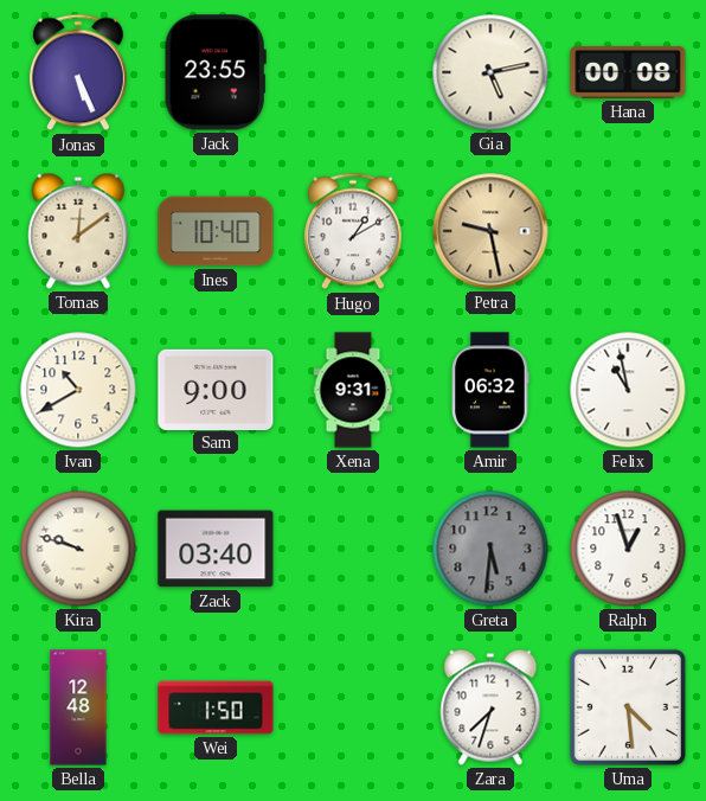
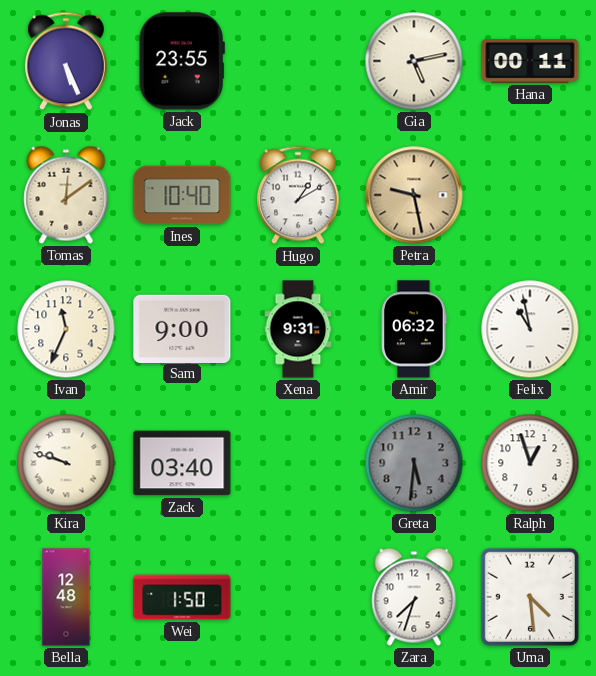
Hana: 00:08 -> 00:11 (530, 61)
Ivan: 10:40 -> 11:34 (66, 329)
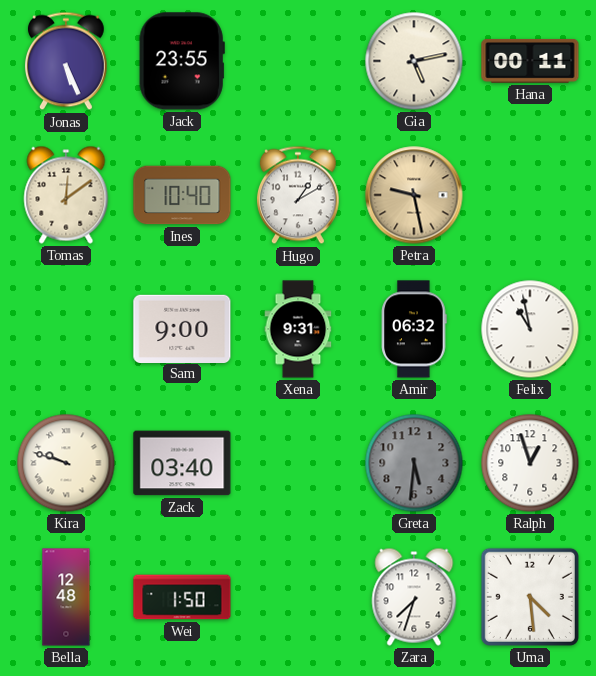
Ivan: 11:34 -> none (66, 329)
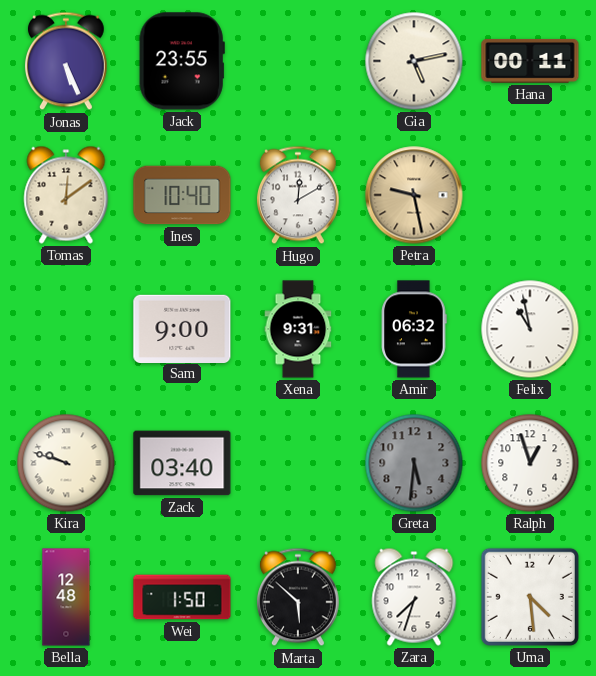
Hugo: 1:10 -> 12:10 (298, 195)
Marta: none -> 5:52 (298, 597)
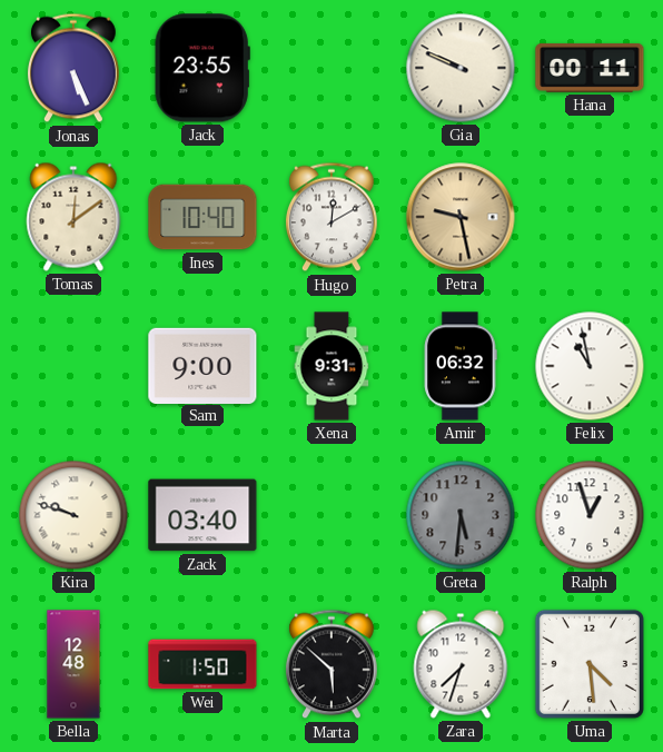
Gia: 5:13 -> 9:49 (461, 68)
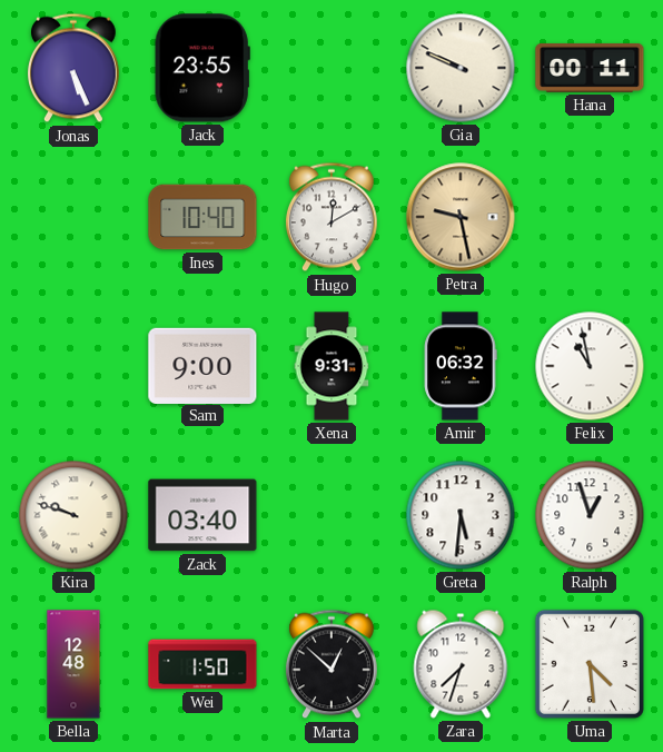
Tomas: 12:09 -> none (73, 217)
Greta dial: grey -> white (461, 515)
Marta: 5:52 -> 12:52 (331, 664)
